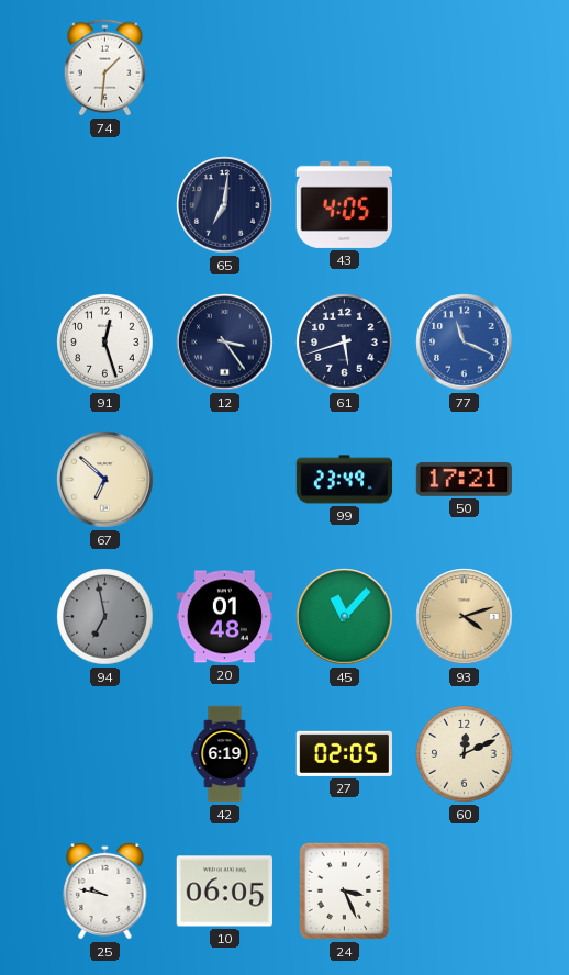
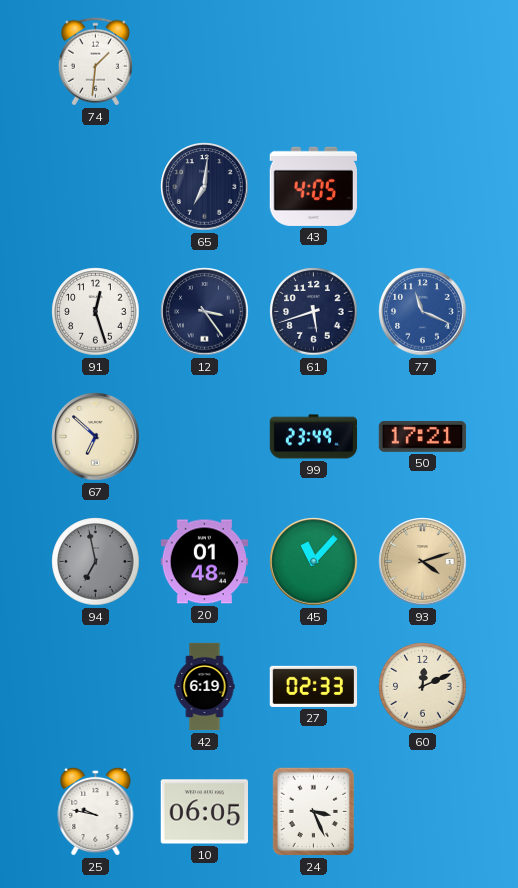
27: 02:05 -> 02:33 (314, 686)
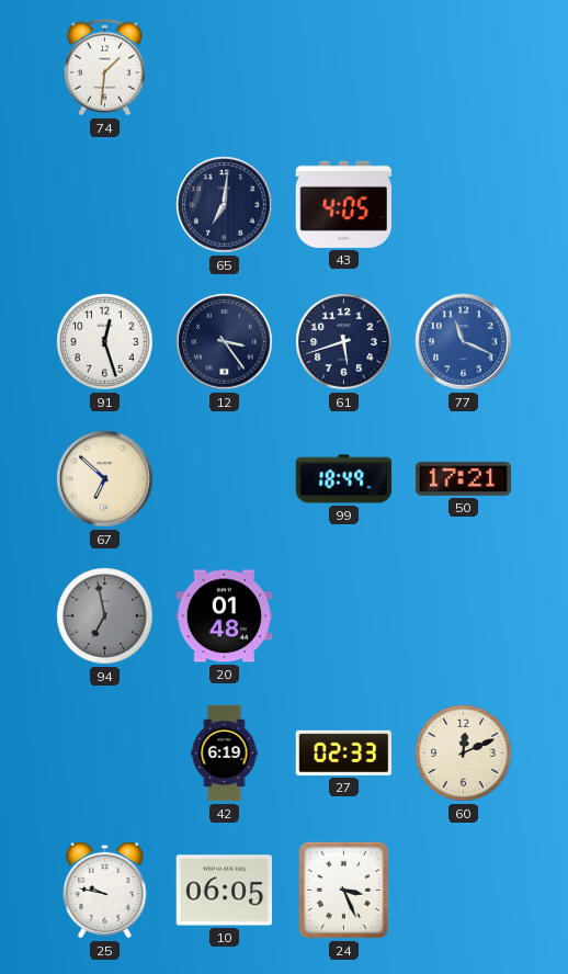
99: 23:49 -> 18:49 (344, 479)
45: 11:07 -> none (314, 562)
93: 4:12 -> none (423, 562)
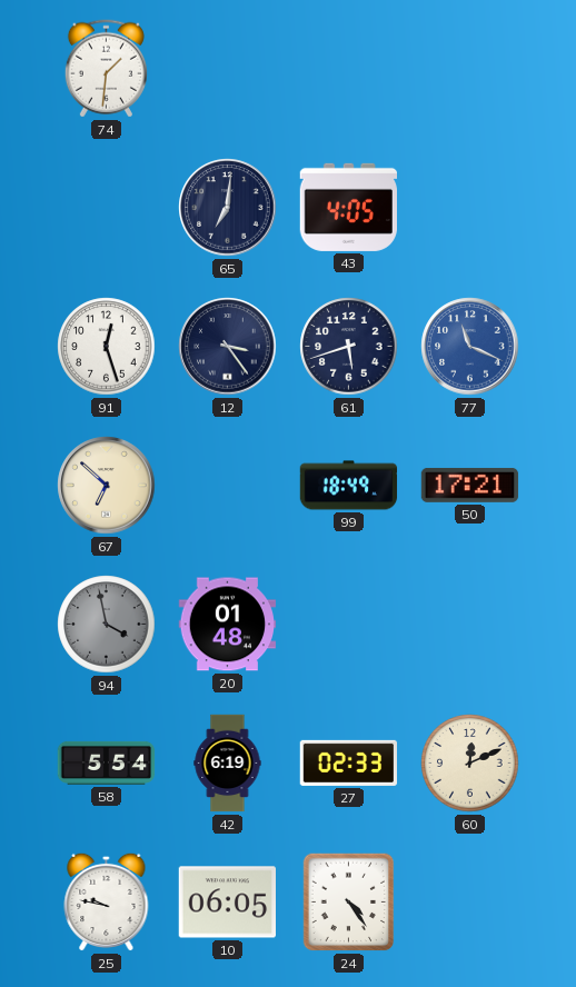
94: 6:58 -> 3:58 (107, 625)
58: none -> 5:54 (107, 762)
24: 3:26 -> 4:24 (349, 903)
